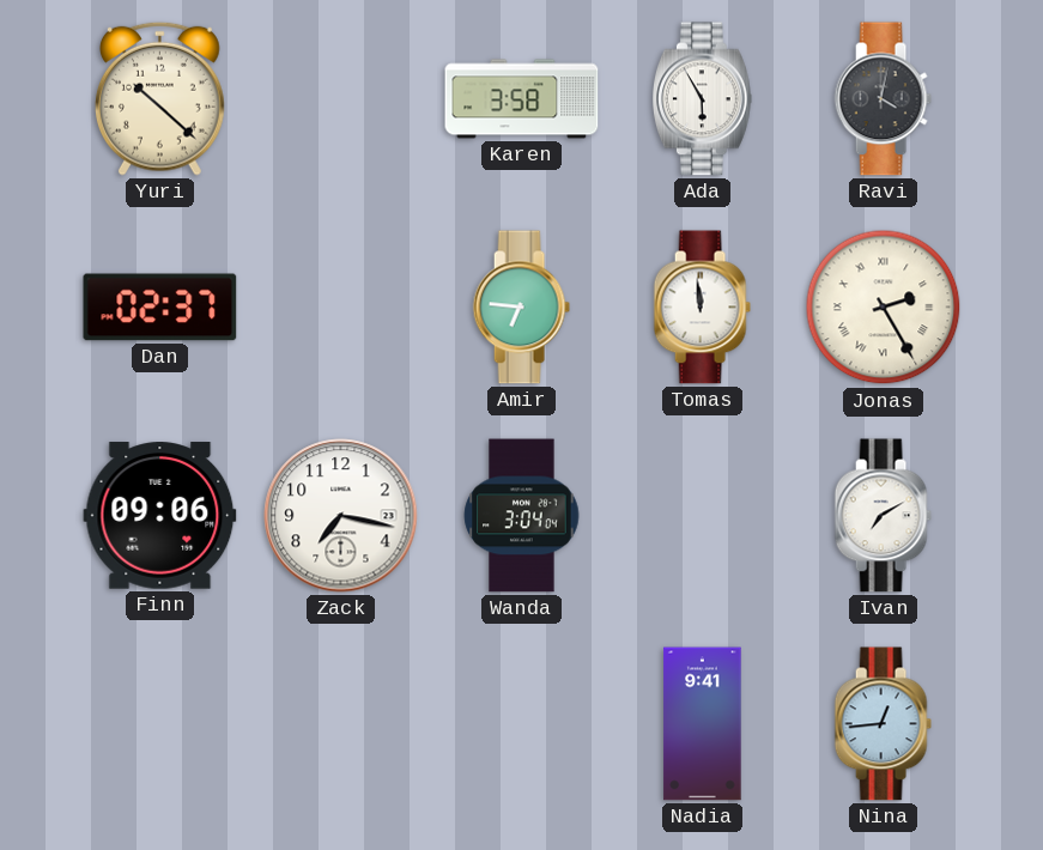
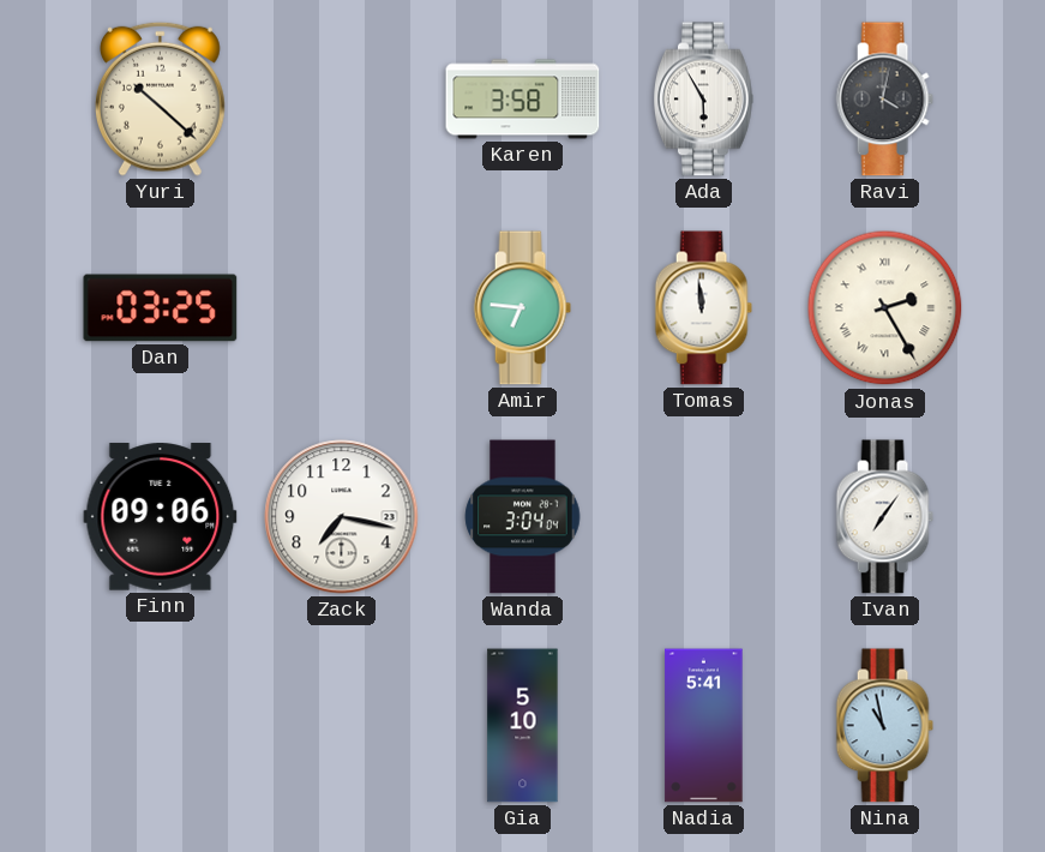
Dan: 02:37 -> 03:25 (161, 308)
Ivan: 7:10 -> 7:06 (884, 517)
Gia: none -> 5:10 (523, 726)
Nadia: 9:41 -> 5:41 (704, 726)
Nina: 12:44 -> 10:58 (884, 726)
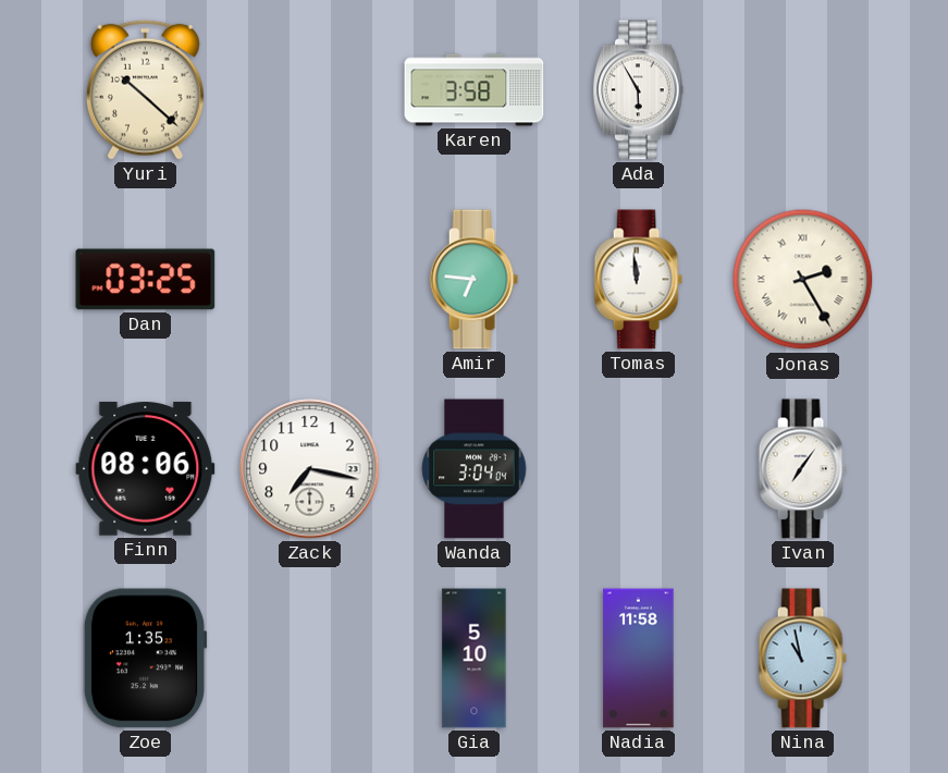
Ravi: 4:02 -> none (884, 100)
Finn: 09:06 -> 08:06 (146, 469)
Zoe: none -> 1:35 (145, 659)
Nadia: 5:41 -> 11:58 (639, 659)
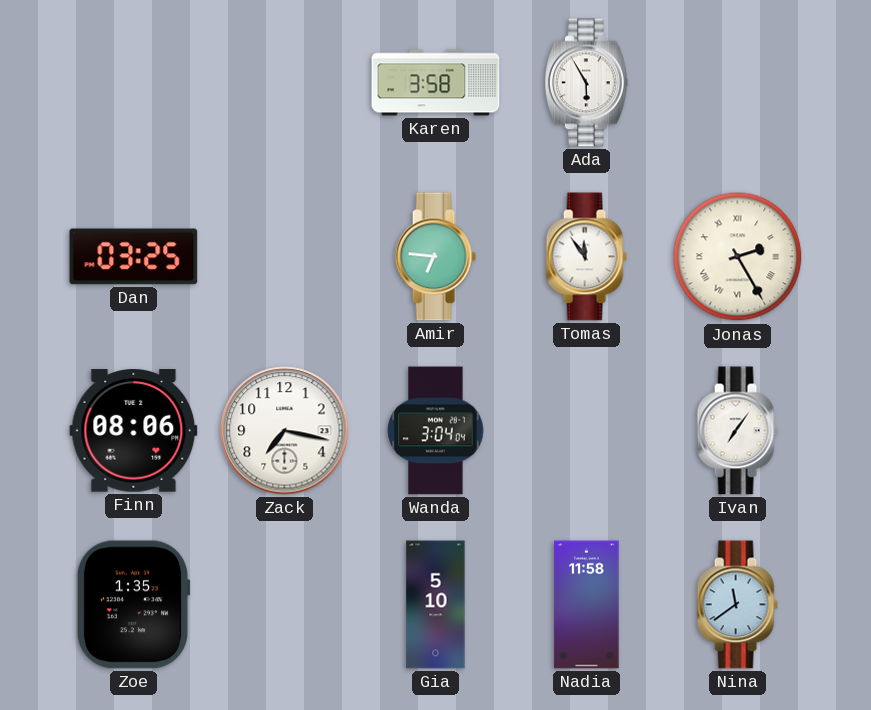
Yuri: 10:22 -> none (145, 89)
Tomas: 11:59 -> 11:54 (586, 257)
Nina: 10:58 -> 11:39 (737, 605)
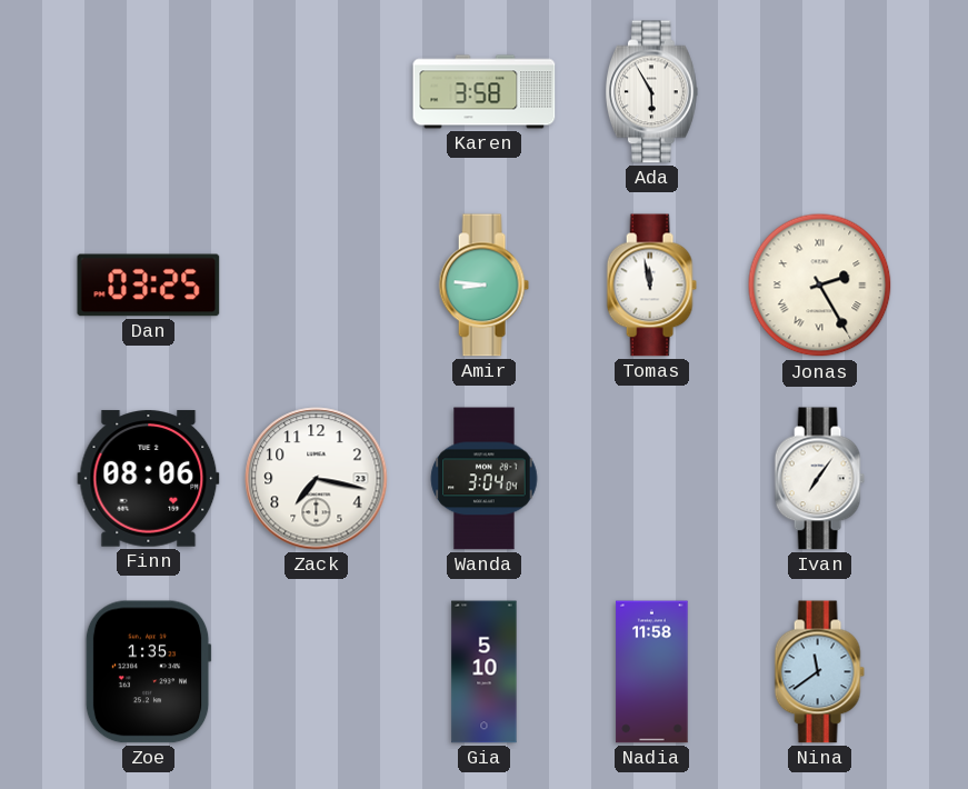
Amir: 6:46 -> 8:46 (483, 286)
Tomas: 11:54 -> 11:58 (651, 286)
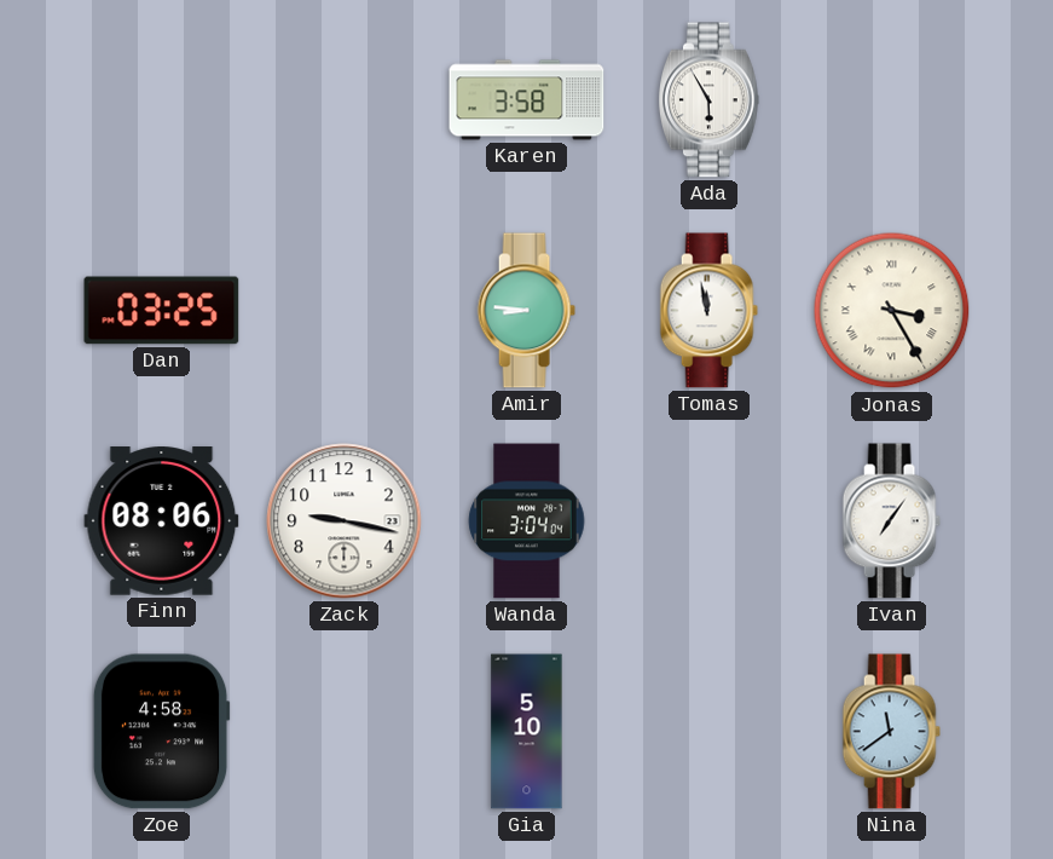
Jonas: 2:25 -> 3:25 (892, 311)
Zack: 7:17 -> 9:17 (345, 521)
Zoe: 1:35 -> 4:58 (161, 732)
Nadia: 11:58 -> none (652, 672)
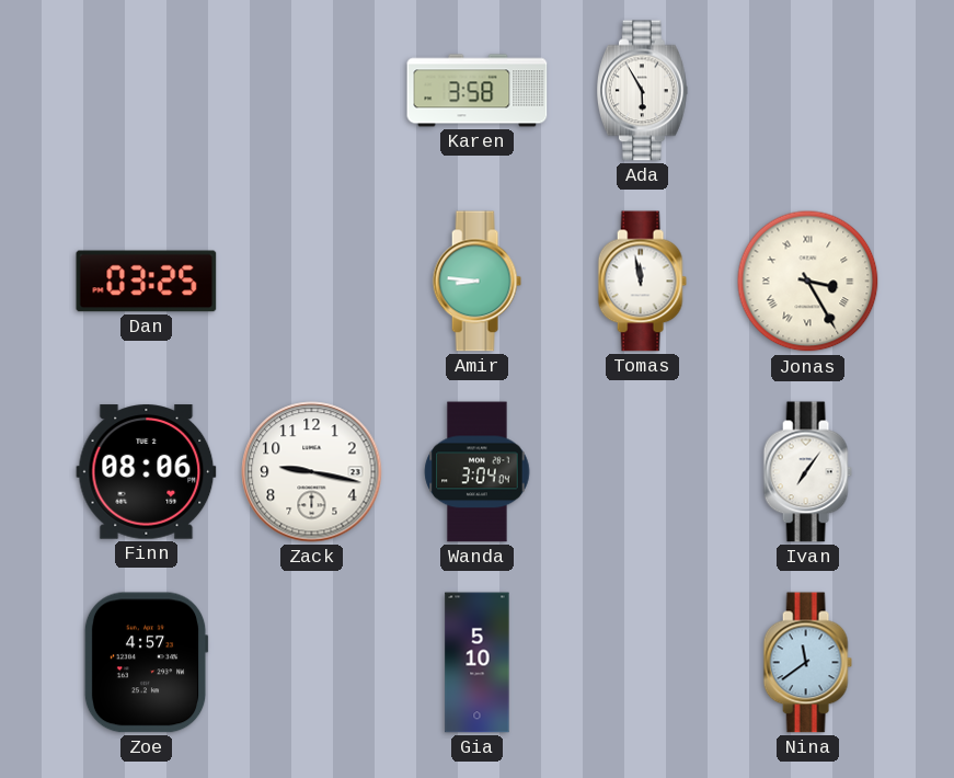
Zoe: 4:58 -> 4:57 (146, 663)
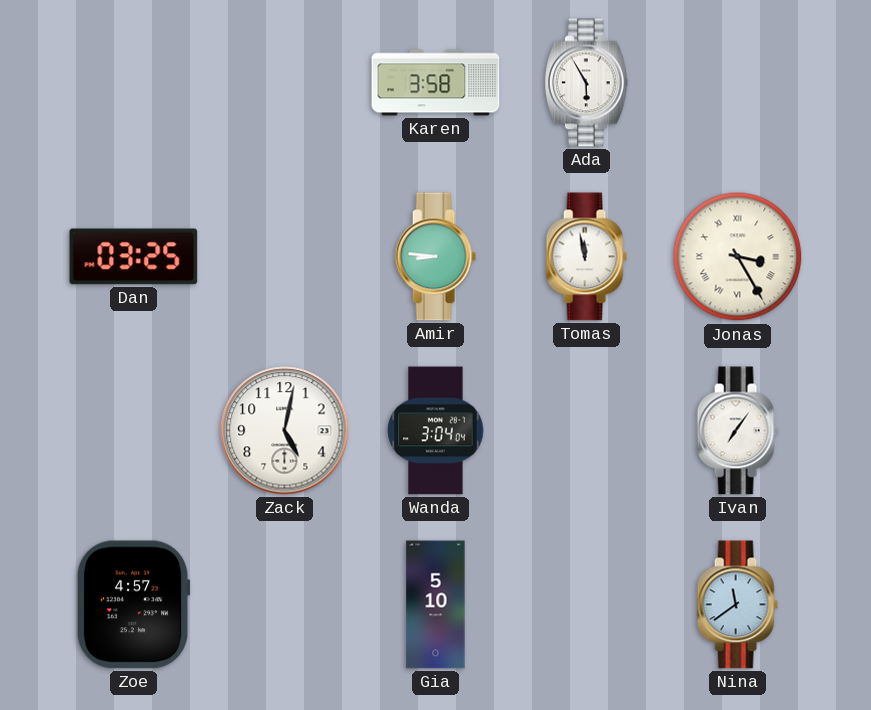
Finn: 08:06 -> none (147, 472)
Zack: 9:17 -> 5:02 (285, 431)
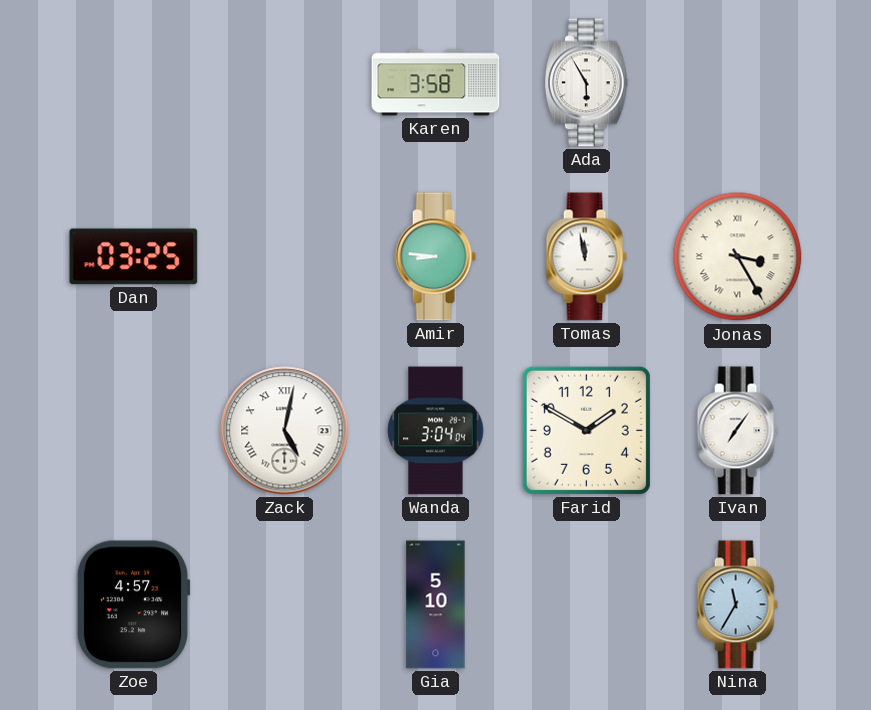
Zack numerals: Arabic -> Roman (285, 431)
Farid: none -> 1:50 (586, 430)
Nina: 11:39 -> 11:35 (737, 605)
